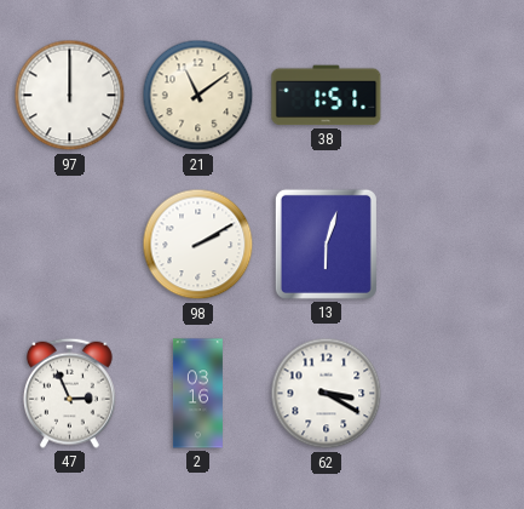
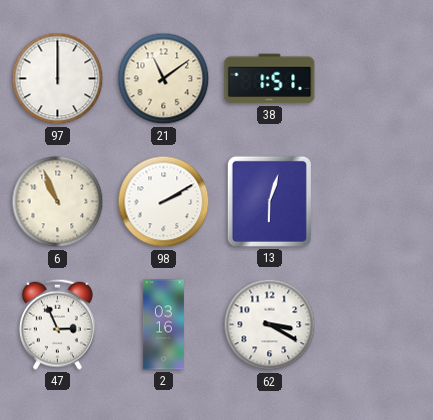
6: none -> 10:56 (58, 202)
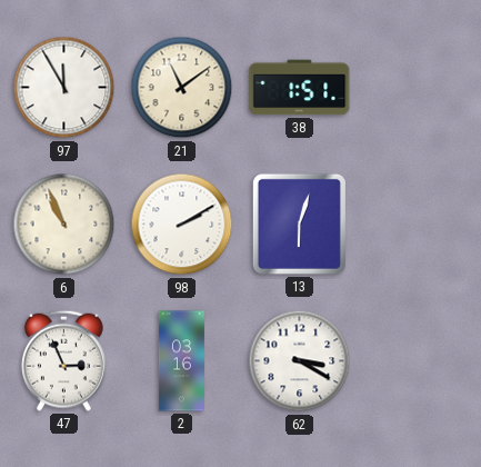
97: 12:00 -> 11:55 (64, 88)
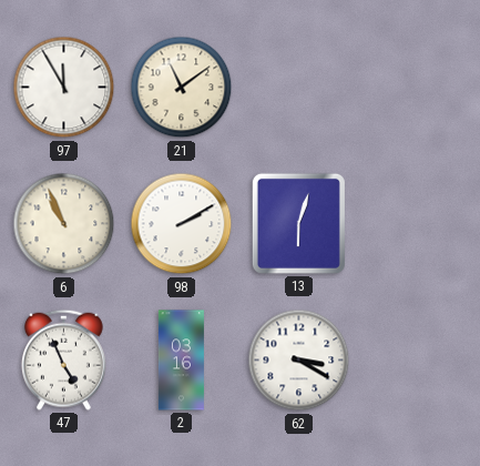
38: 1:51 -> none (300, 88)
47: 2:56 -> 4:56 (63, 359)
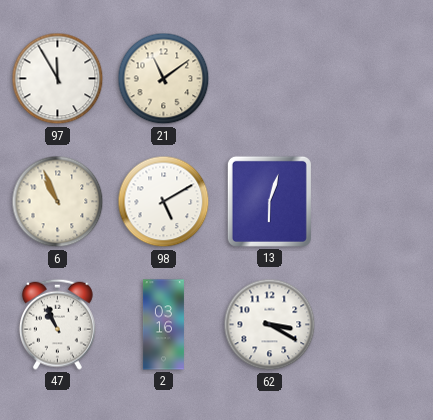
98: 2:10 -> 5:10 (164, 202)
47: 4:56 -> 10:56 (57, 324)
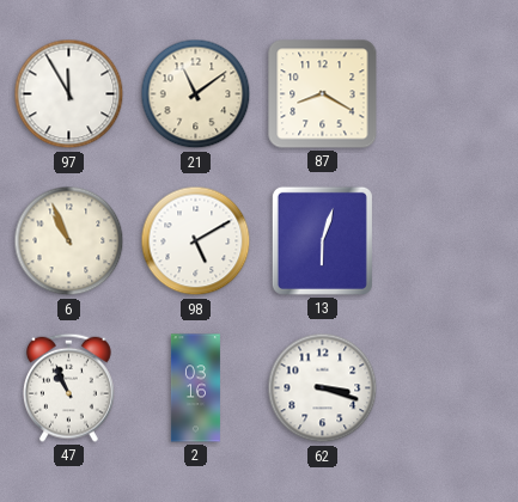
87: none -> 8:20 (323, 94)
62: 3:20 -> 3:18 (323, 388)
